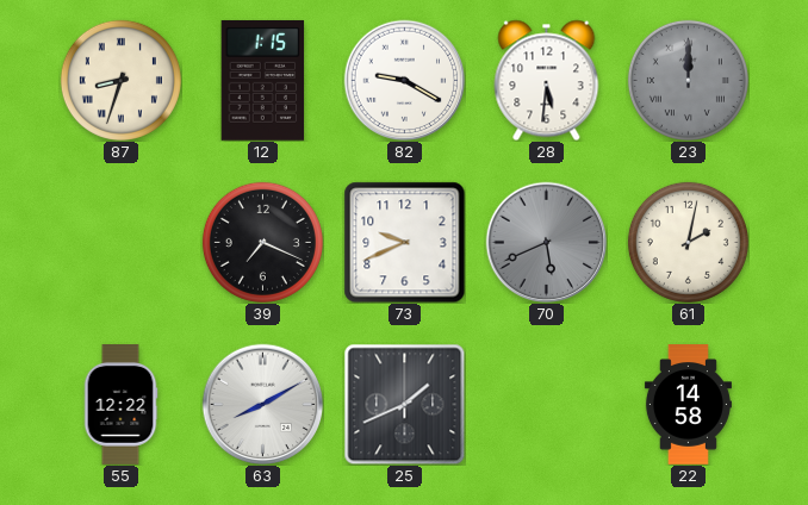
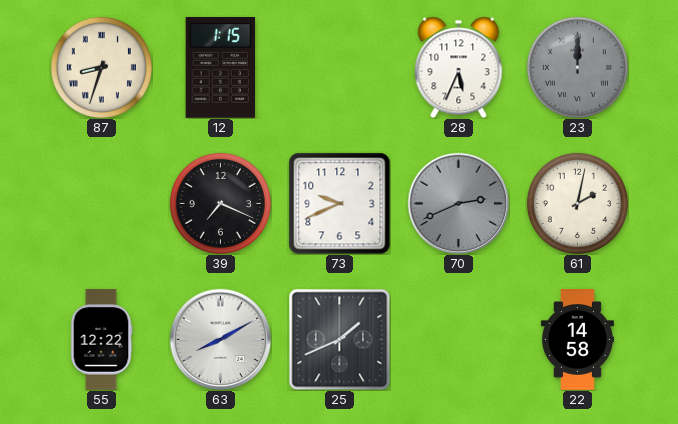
82: 9:20 -> none (404, 80)
28: 5:31 -> 5:34 (459, 67)
70: 5:41 -> 2:41 (458, 203)
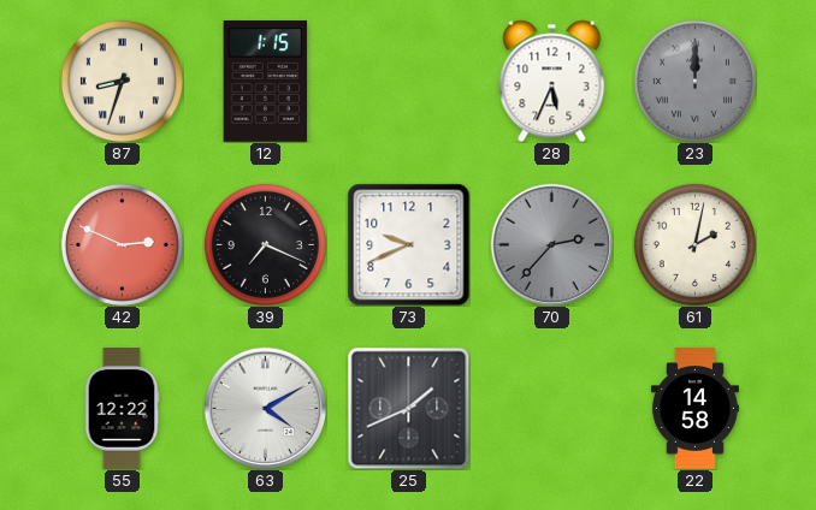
42: none -> 2:49 (122, 244)
70: 2:41 -> 2:37 (551, 244)
63: 8:10 -> 4:10 (265, 408)
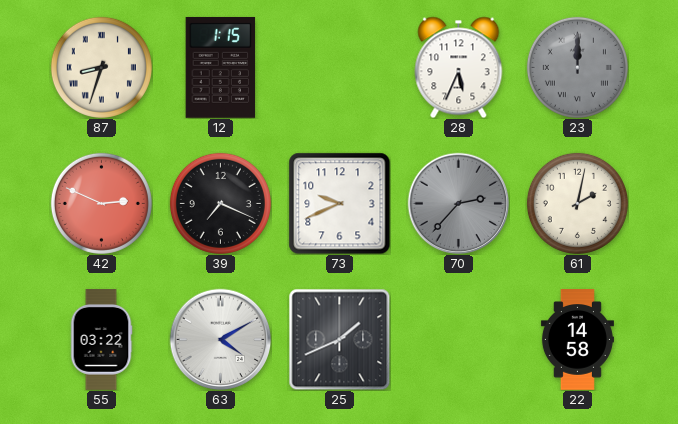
55: 12:22 -> 03:22 (101, 340)
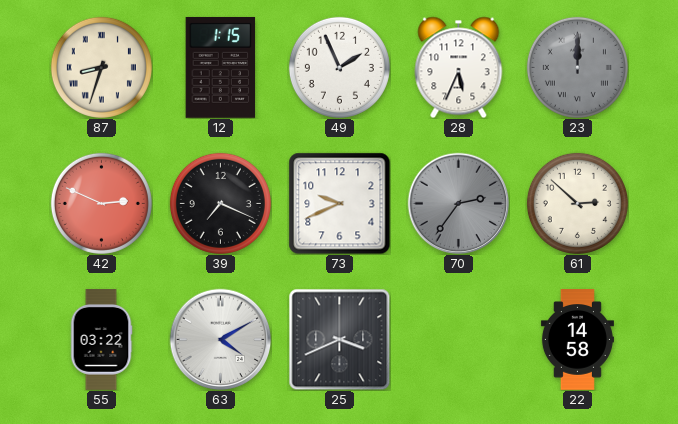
49: none -> 1:56 (339, 67)
70: 2:37 -> 2:36 (458, 203)
61: 2:02 -> 2:52 (577, 203)
25: 1:41 -> 3:41 (339, 339)
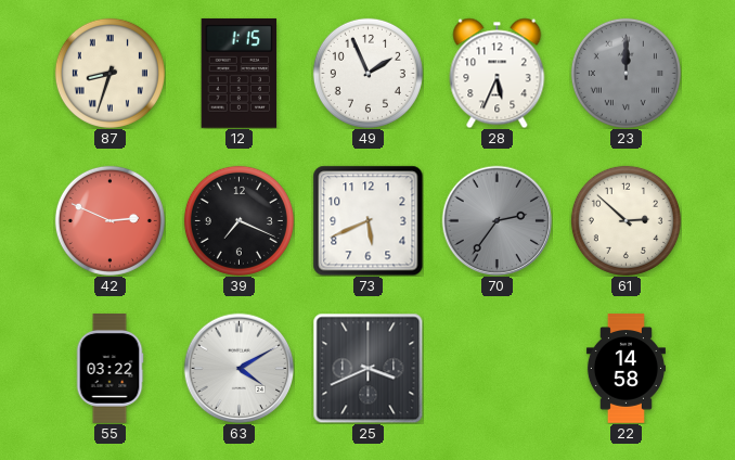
73: 9:41 -> 5:41 (367, 220)
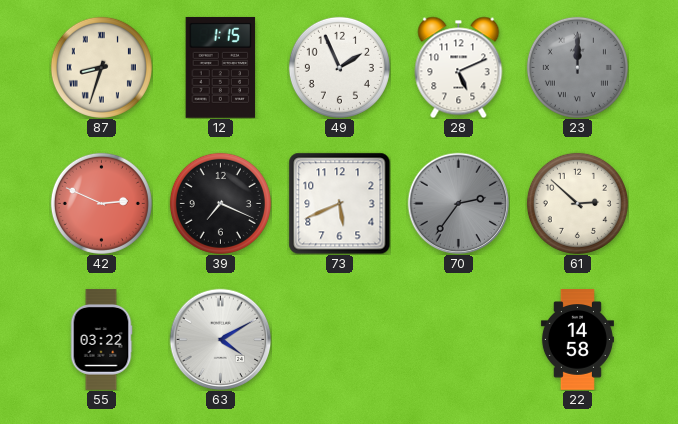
28: 5:34 -> 5:11 (459, 67)
25: 3:41 -> none (367, 368)
